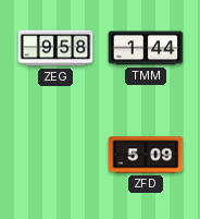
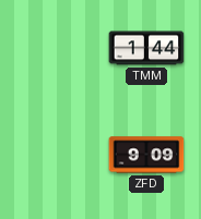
ZEG: 9:58 -> none (55, 48)
ZFD: 5:09 -> 9:09 (146, 155)
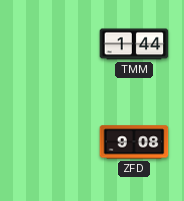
ZFD: 9:09 -> 9:08 (134, 142)
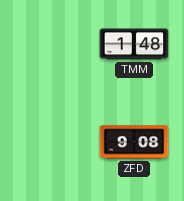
TMM: 1:44 -> 1:48 (134, 44)
